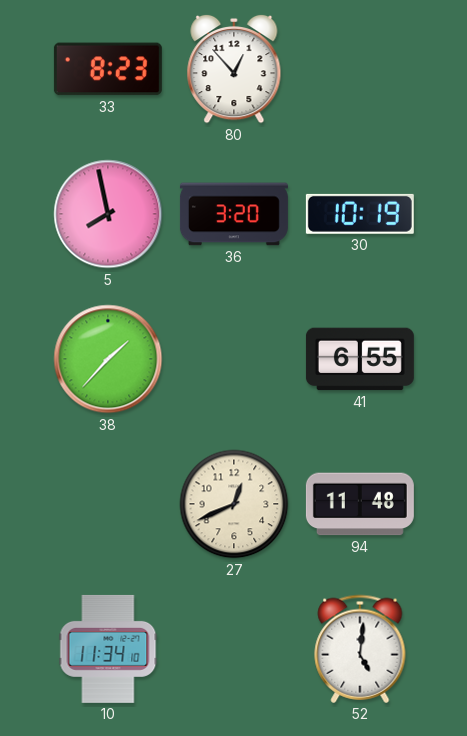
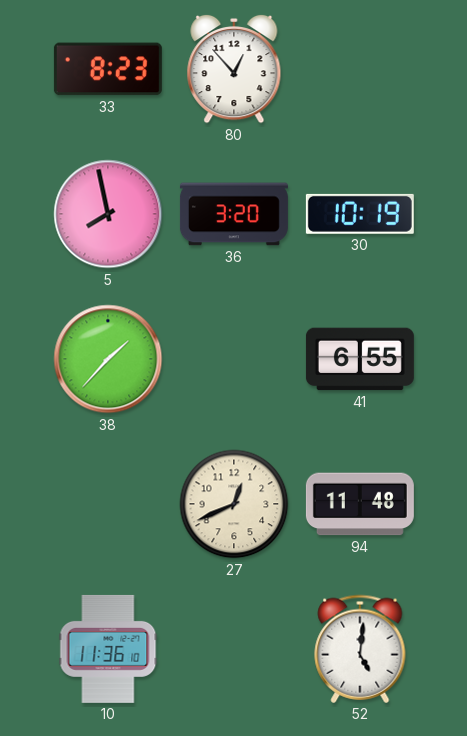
10: 11:34 -> 11:36 (108, 649)
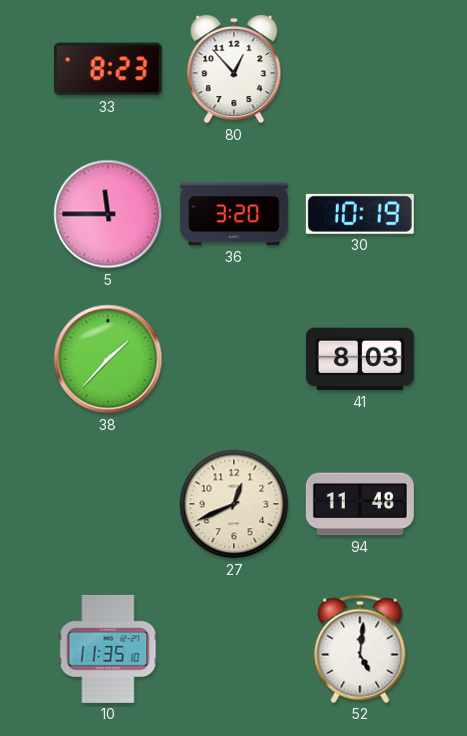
5: 7:58 -> 11:45 (108, 214)
41: 6:55 -> 8:03 (360, 359)
10: 11:36 -> 11:35 (108, 649)
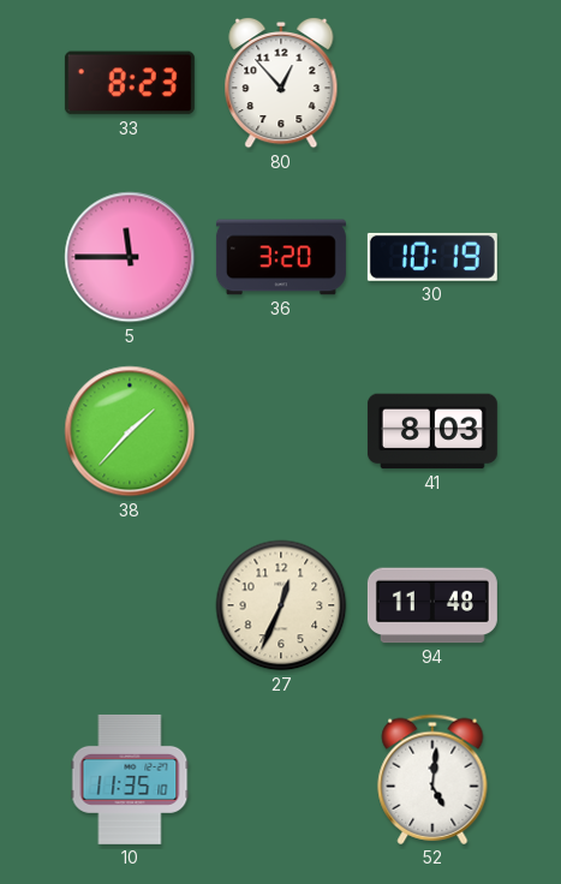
27: 12:41 -> 12:34 (281, 605)
